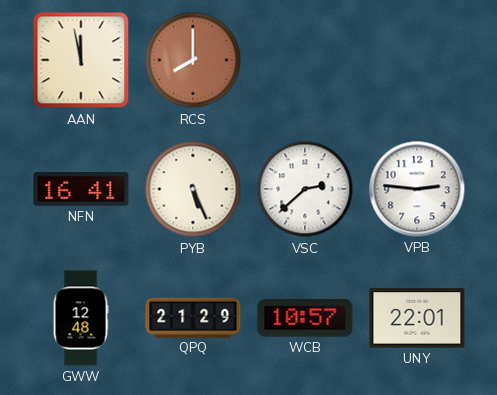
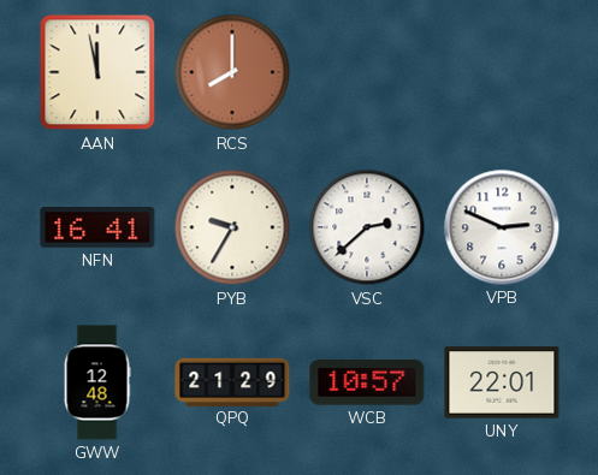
PYB: 5:26 -> 9:35 (232, 227)
VPB: 2:46 -> 2:49 (502, 227)
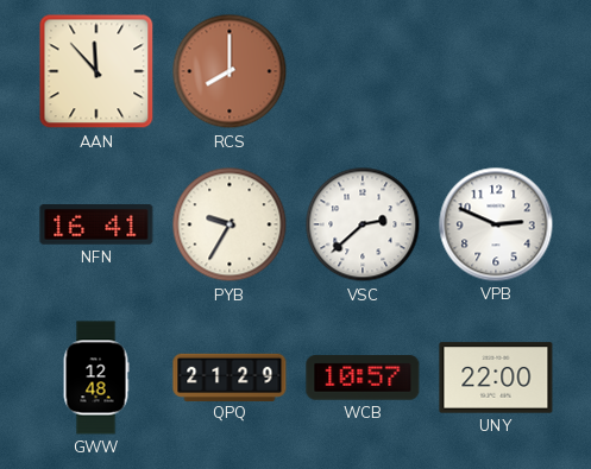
AAN: 11:58 -> 11:53 (96, 71)
UNY: 22:01 -> 22:00 (496, 378)
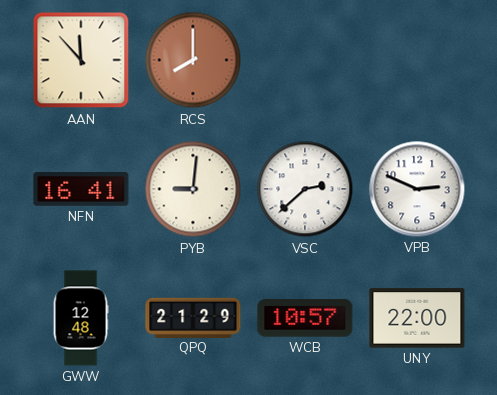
PYB: 9:35 -> 9:01 (193, 189)
